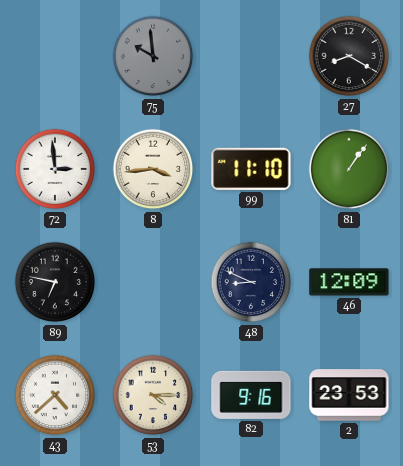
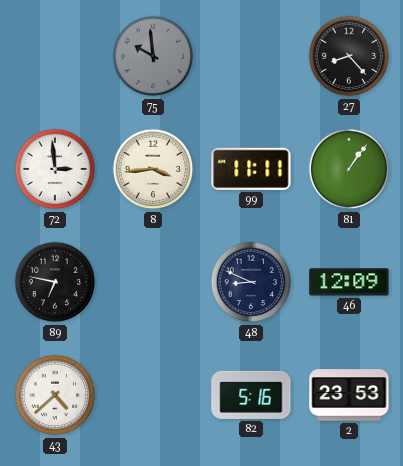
27: 8:20 -> 8:23 (349, 56)
99: 11:10 -> 11:11 (251, 169)
53: 4:15 -> none (153, 395)
82: 9:16 -> 5:16 (251, 395)
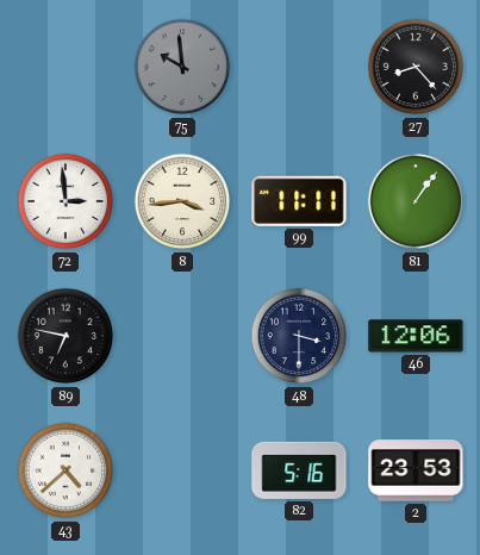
48: 8:49 -> 3:30 (299, 336)
46: 12:09 -> 12:06 (416, 336)
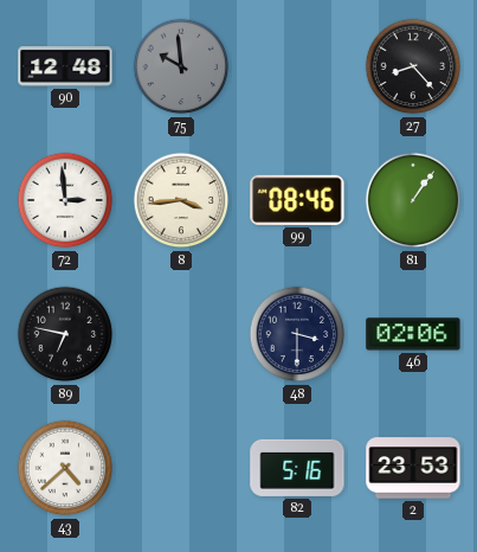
90: none -> 12:48 (65, 66)
99: 11:11 -> 08:46 (297, 200)
46: 12:06 -> 02:06 (413, 334)
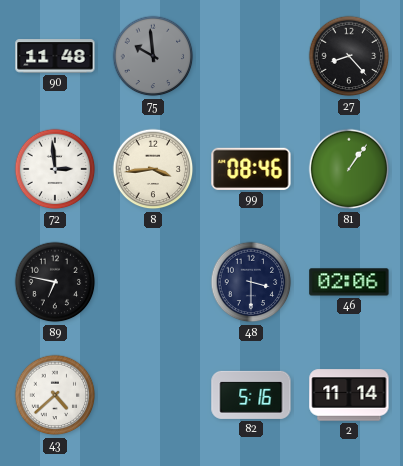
90: 12:48 -> 11:48 (55, 56)
2: 23:53 -> 11:14 (349, 395)
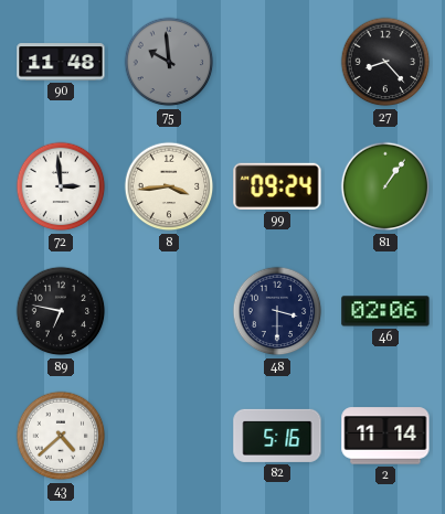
99: 08:46 -> 09:24 (277, 186)
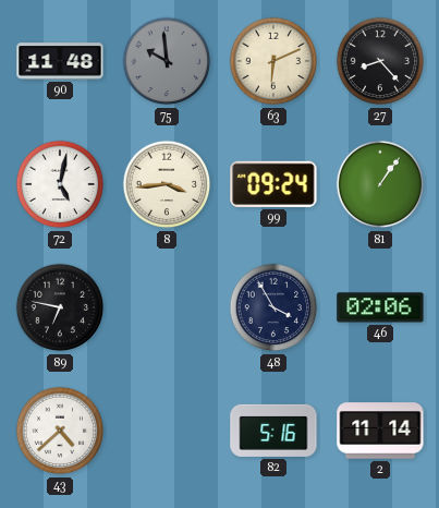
63: none -> 6:11 (273, 61)
72: 2:59 -> 5:02 (60, 184)
48: 3:30 -> 3:55 (273, 307)
